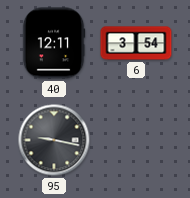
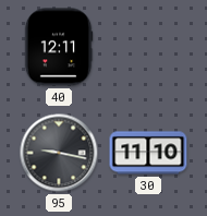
6: 3:54 -> none (136, 43)
30: none -> 11:10 (148, 153)
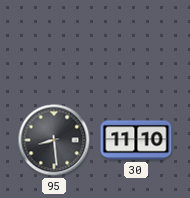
40: 12:11 -> none (59, 47)
95: 9:17 -> 8:29 (54, 140)
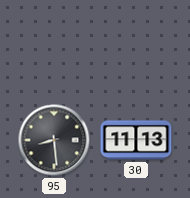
30: 11:10 -> 11:13 (136, 140)
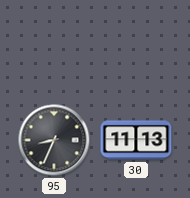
95: 8:29 -> 8:34 (54, 140)
